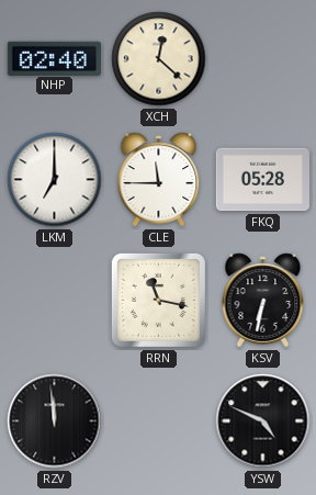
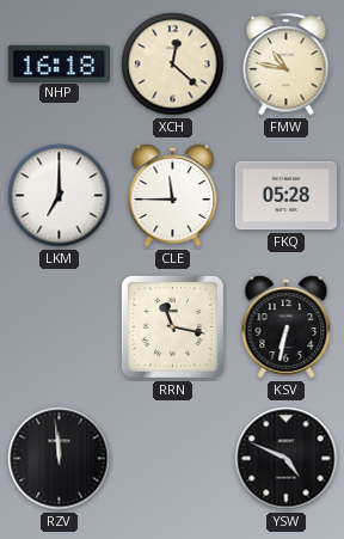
NHP: 02:40 -> 16:18 (59, 63)
FMW: none -> 10:47 (287, 65)
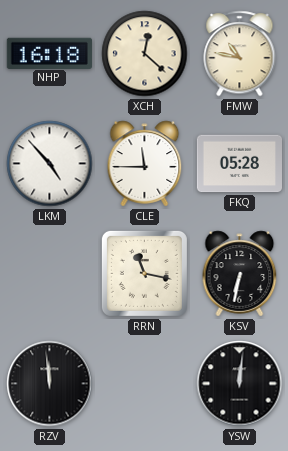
LKM: 7:00 -> 4:53 (50, 164)
YSW: 4:49 -> 12:01 (240, 384)
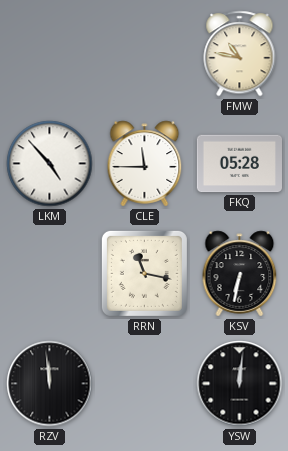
NHP: 16:18 -> none (49, 53)
XCH: 12:22 -> none (145, 54)
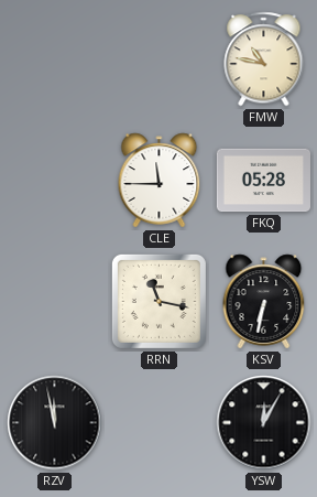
LKM: 4:53 -> none (50, 164)
RZV: 11:59 -> 11:58 (55, 423)
YSW: 12:01 -> 12:05 (264, 423)
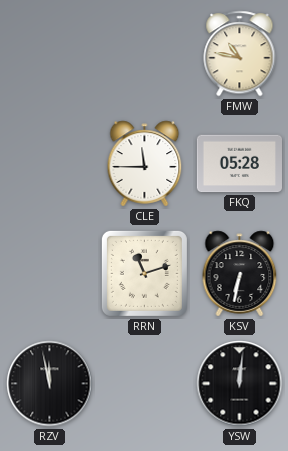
RRN: 11:17 -> 11:12 (144, 273)
YSW: 12:05 -> 12:01 (240, 384)
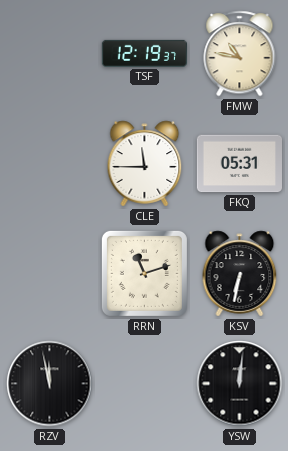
TSF: none -> 12:19 (144, 53)
FKQ: 05:28 -> 05:31 (239, 164)
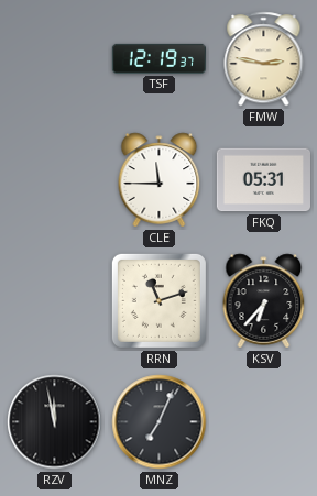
FMW: 10:47 -> 2:47 (264, 59)
KSV: 6:32 -> 6:37 (264, 301)
MNZ: none -> 7:04 (160, 422)
YSW: 12:01 -> none (240, 384)
